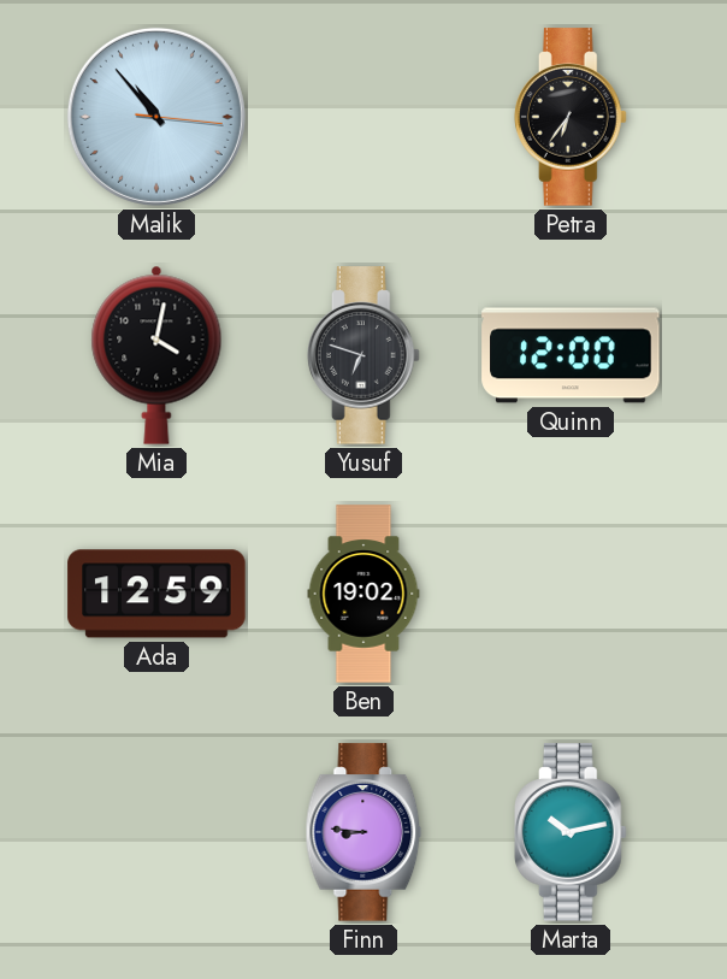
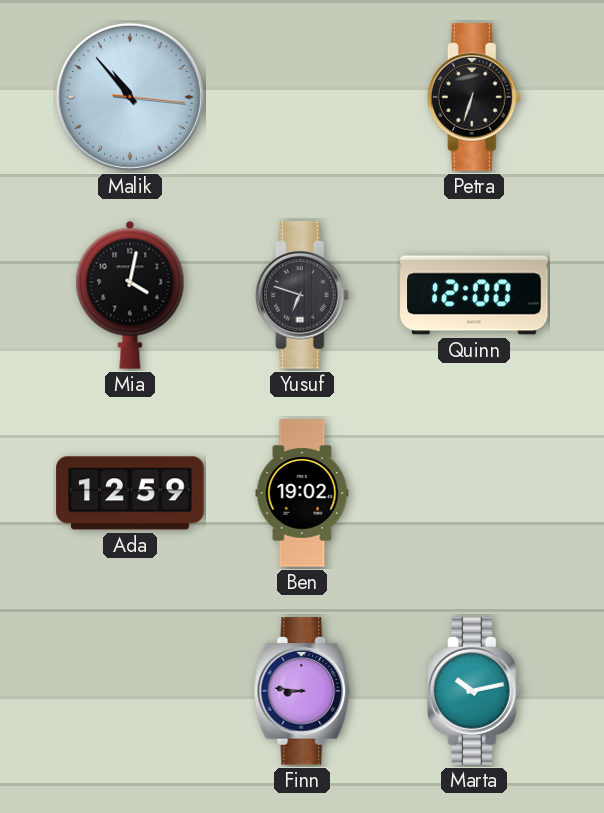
Petra: 6:36 -> 6:33 (475, 97)
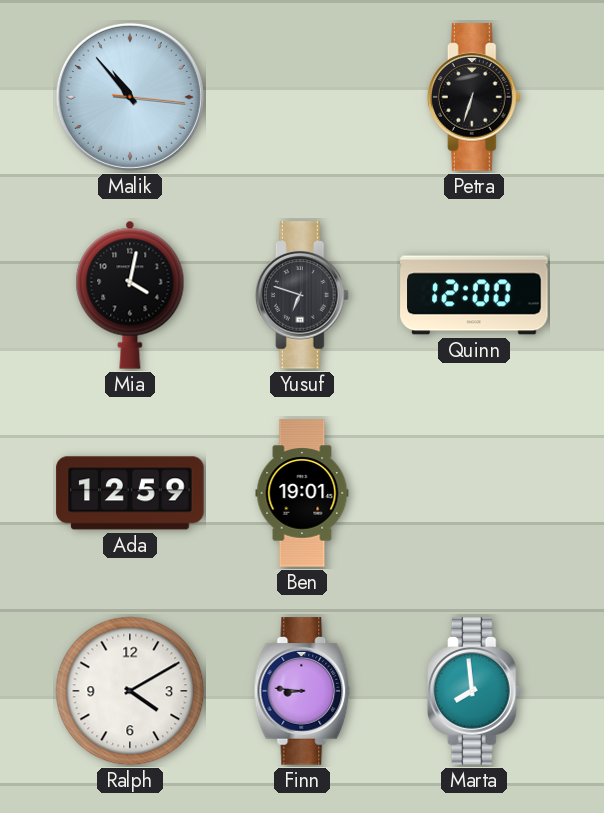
Ben: 19:02 -> 19:01 (302, 493)
Ralph: none -> 4:10 (130, 691)
Marta: 10:13 -> 7:59 (475, 691)
